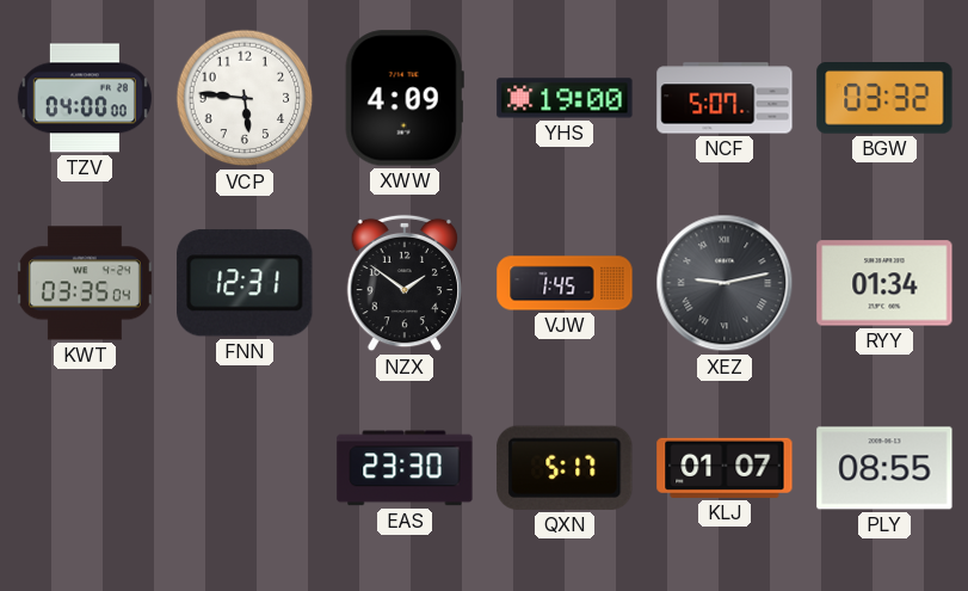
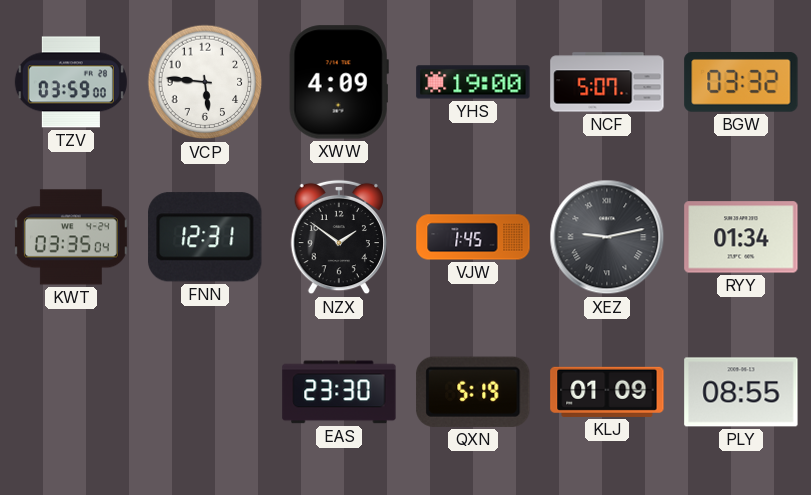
TZV: 04:00 -> 03:59 (71, 82)
QXN: 5:17 -> 5:19 (473, 392)
KLJ: 01:07 -> 01:09 (607, 392)
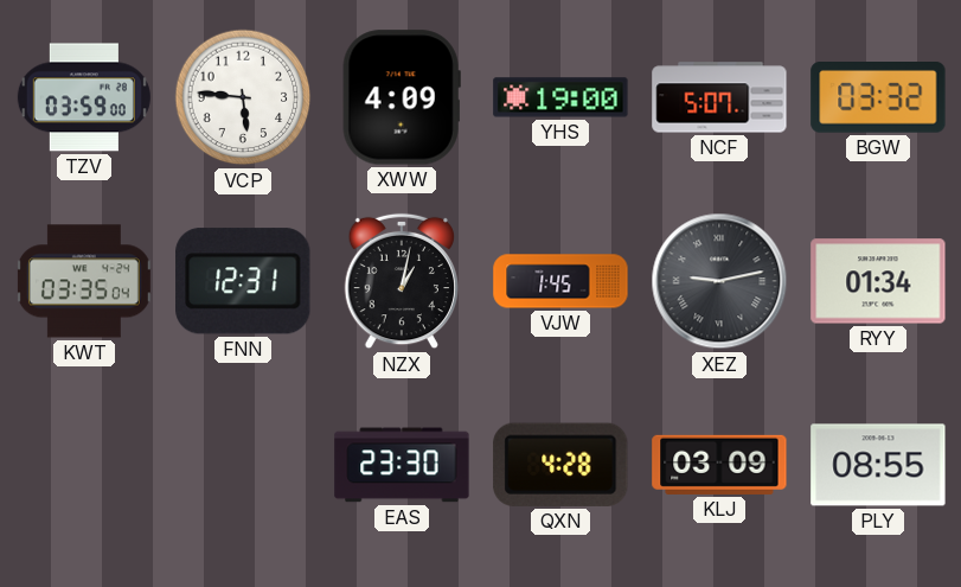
NZX: 1:51 -> 1:02 (401, 281)
QXN: 5:19 -> 4:28 (560, 465)
KLJ: 01:09 -> 03:09 (719, 465)
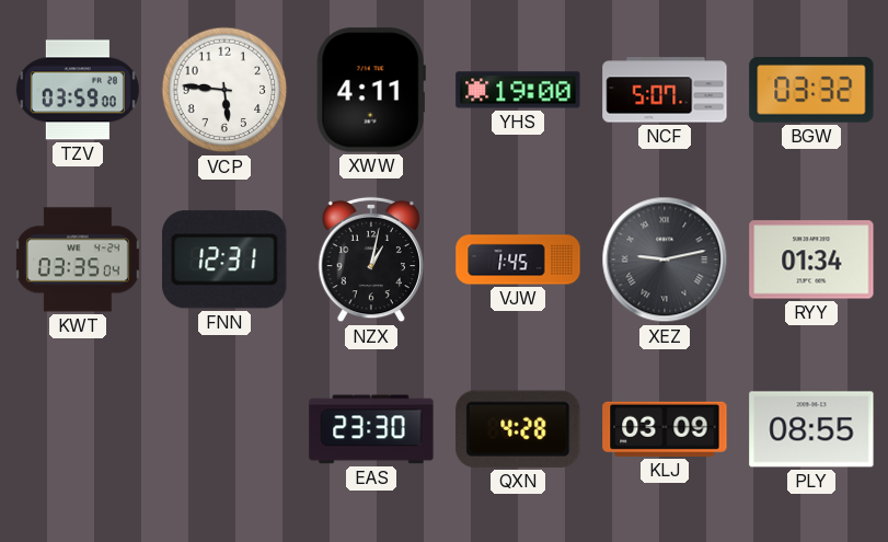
XWW: 4:09 -> 4:11 (371, 90)
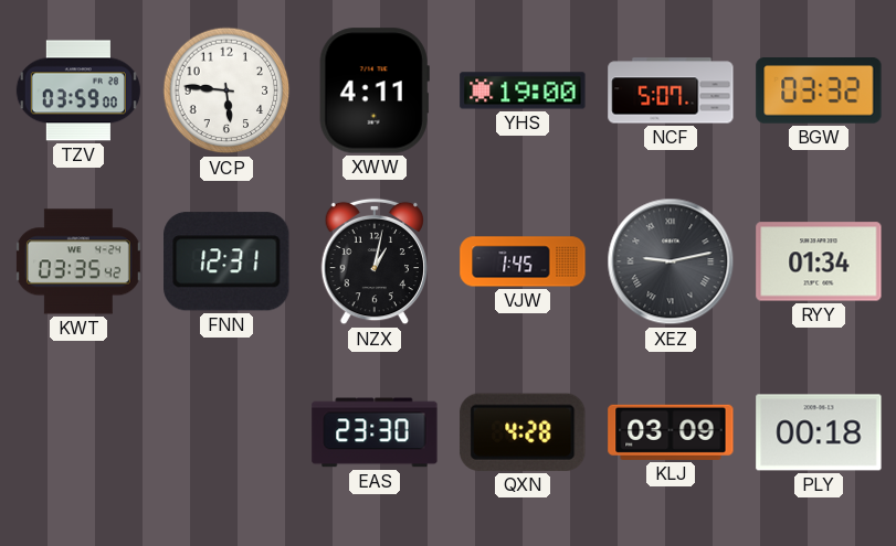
KWT: 03:35:04 -> 03:35:42 (78, 261)
PLY: 08:55 -> 00:18 (819, 432)
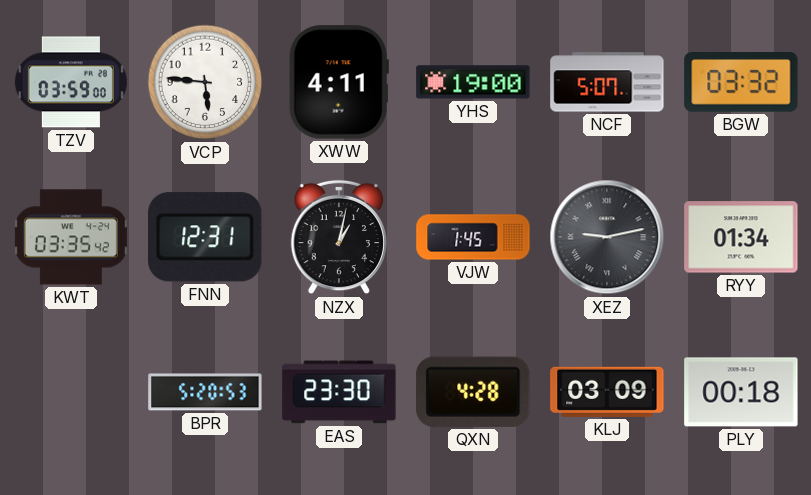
BPR: none -> 5:20 (205, 392)
